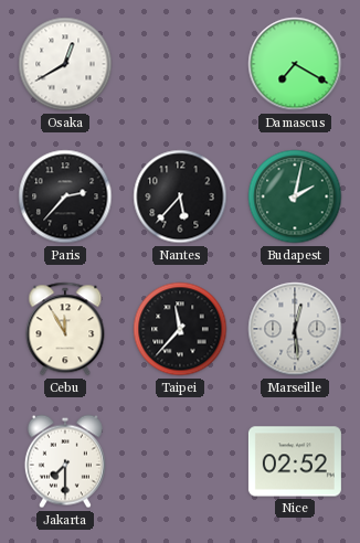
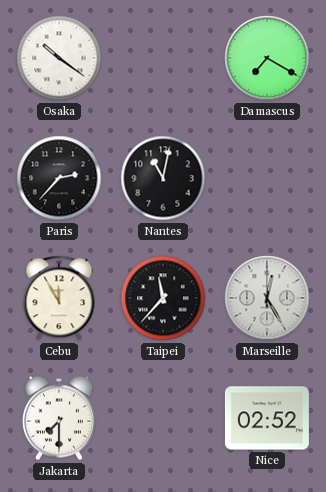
Osaka: 12:40 -> 10:21 (59, 58)
Nantes: 5:37 -> 11:02 (163, 178)
Budapest: 2:02 -> none (295, 196)
Marseille: 12:29 -> 12:25 (267, 298)
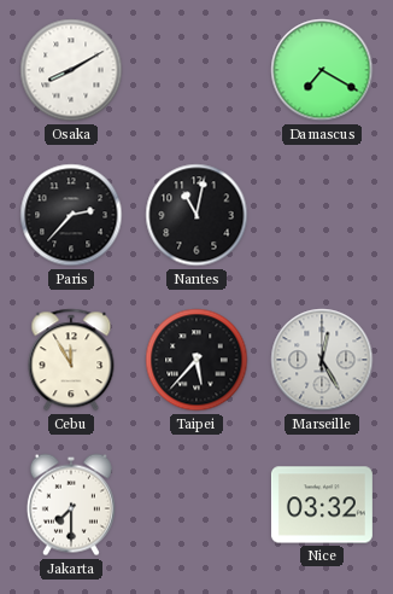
Osaka: 10:21 -> 8:10 (71, 70)
Taipei: 11:37 -> 5:37 (196, 360)
Nice: 02:52 -> 03:32 (322, 505)
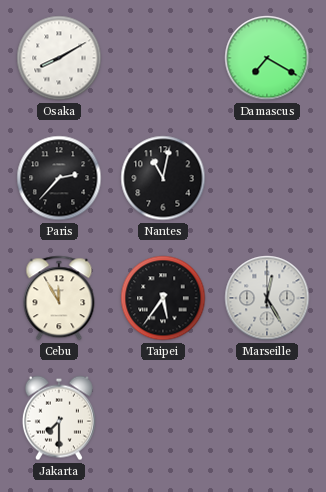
Taipei: 5:37 -> 5:36 (163, 298)
Nice: 03:32 -> none (322, 505)
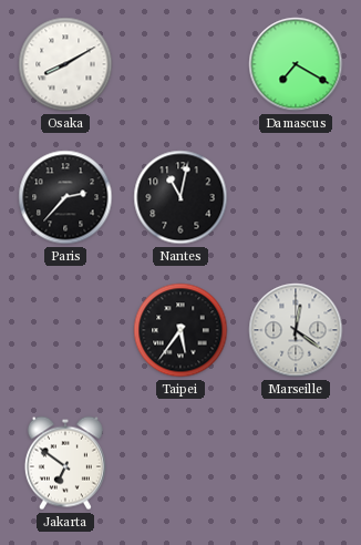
Cebu: 11:55 -> none (59, 298)
Marseille: 12:25 -> 12:21 (296, 330)
Jakarta: 7:30 -> 6:51 (65, 463)
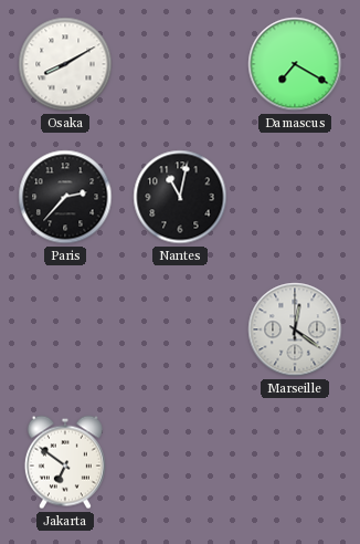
Taipei: 5:36 -> none (180, 330)
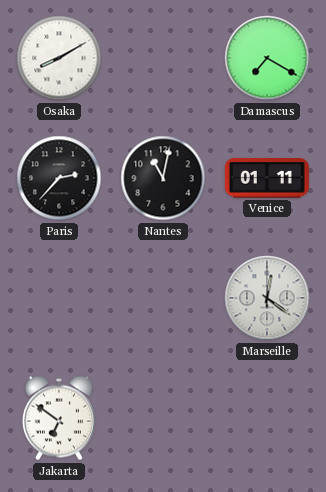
Venice: none -> 01:11 (267, 178)
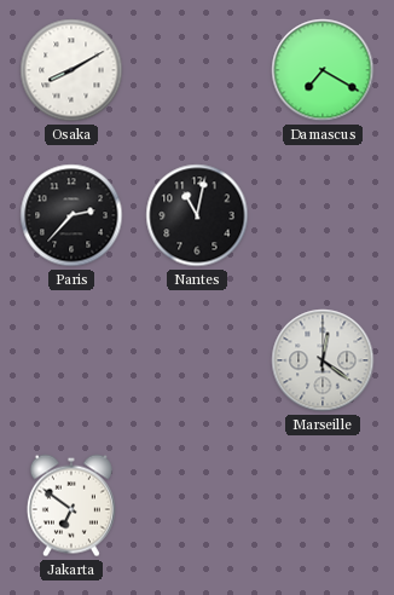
Venice: 01:11 -> none (267, 178)
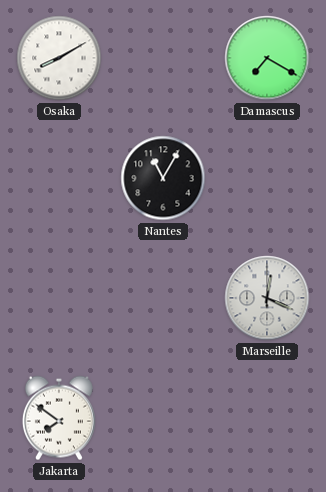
Paris: 2:37 -> none (71, 215)
Nantes: 11:02 -> 11:05 (163, 178)
Marseille: 12:21 -> 12:19 (267, 298)
Jakarta: 6:51 -> 7:51 (59, 418)
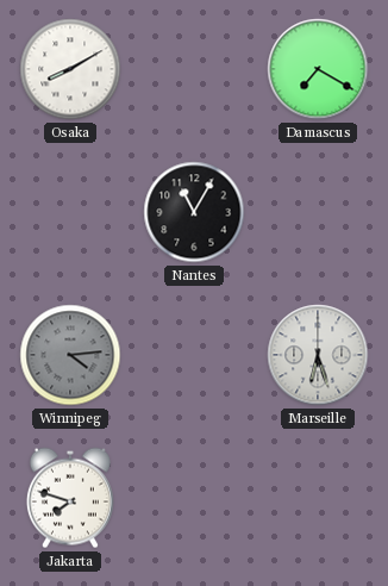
Winnipeg: none -> 4:14 (70, 355)
Marseille: 12:19 -> 6:27 (318, 355)
Jakarta: 7:51 -> 7:48 (70, 498)
